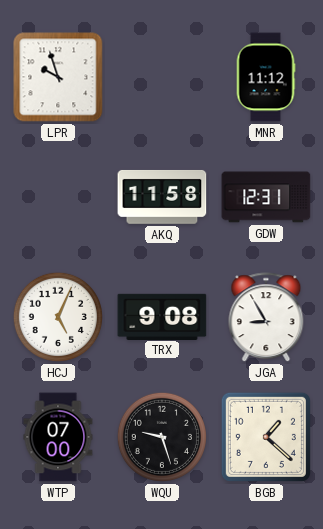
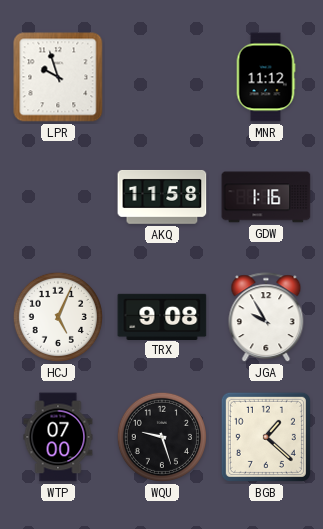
GDW: 12:31 -> 1:16 (266, 197)
JGA: 8:55 -> 9:55 (266, 318)
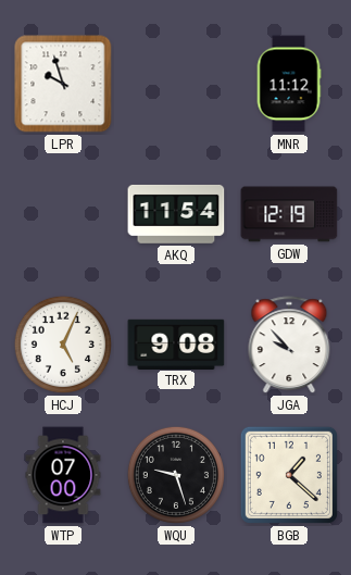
AKQ: 11:58 -> 11:54 (176, 214)
GDW: 1:16 -> 12:19 (289, 214)
JGA: 9:55 -> 9:53 (289, 346)
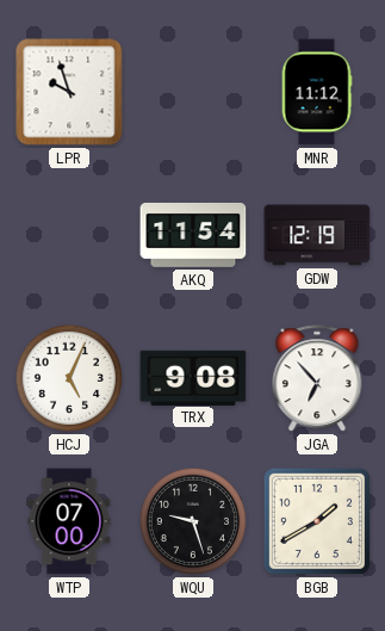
JGA: 9:53 -> 6:53 (317, 379)
BGB: 1:22 -> 1:40 (317, 521)
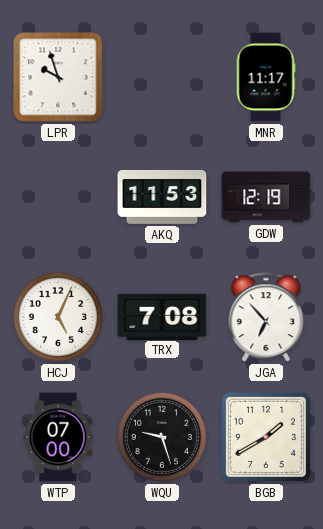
MNR: 11:12 -> 11:17 (266, 77)
AKQ: 11:54 -> 11:53 (162, 197)
TRX: 9:08 -> 7:08 (162, 316)
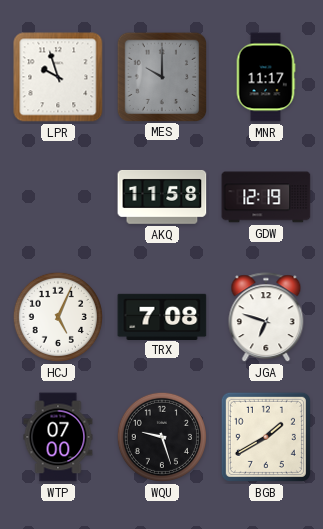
MES: none -> 10:00 (161, 76)
AKQ: 11:53 -> 11:58 (162, 197)
JGA: 6:53 -> 6:48 (266, 318)
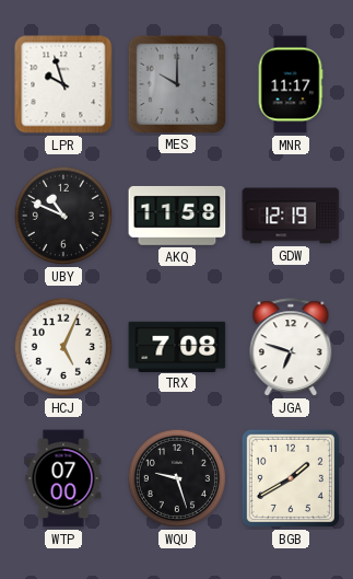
UBY: none -> 10:49 (63, 216)
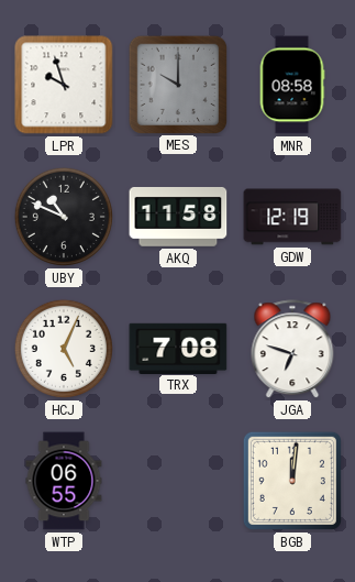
MNR: 11:17 -> 08:58 (292, 85)
WTP: 07:00 -> 06:55 (64, 481)
WQU: 9:27 -> none (177, 478)
BGB: 1:40 -> 12:01 (292, 481)
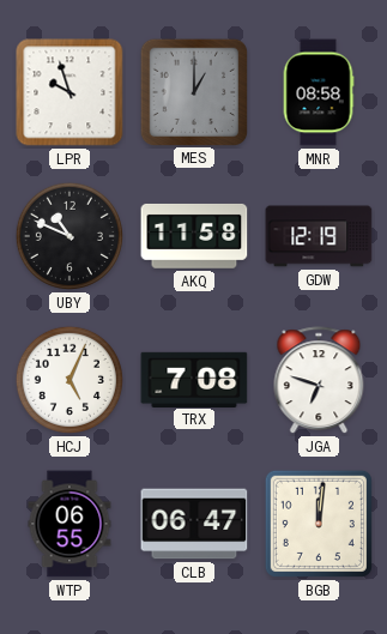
MES: 10:00 -> 1:00 (193, 91)
CLB: none -> 06:47 (194, 524)
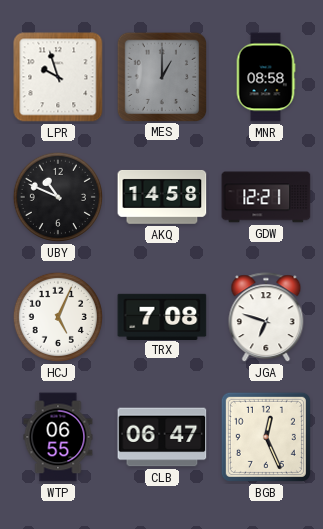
AKQ: 11:58 -> 14:58 (162, 197)
GDW: 12:19 -> 12:21 (266, 197)
BGB: 12:01 -> 12:26 (266, 437)
